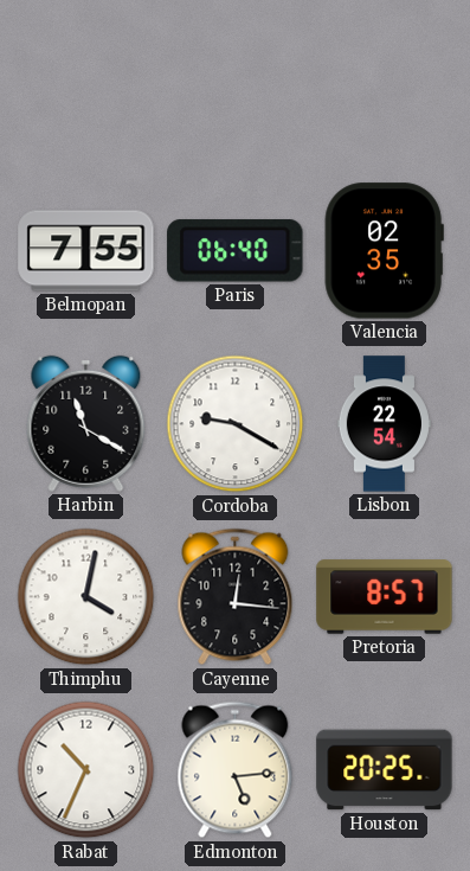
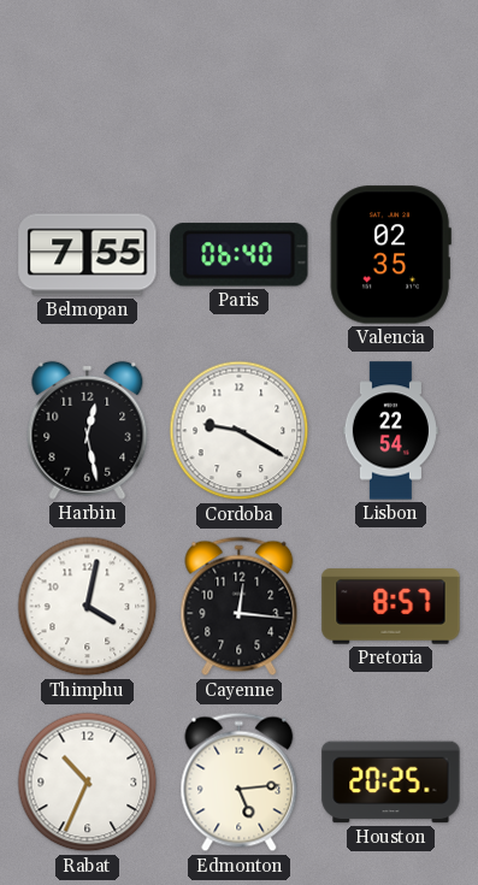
Harbin: 11:20 -> 12:28 (88, 430)
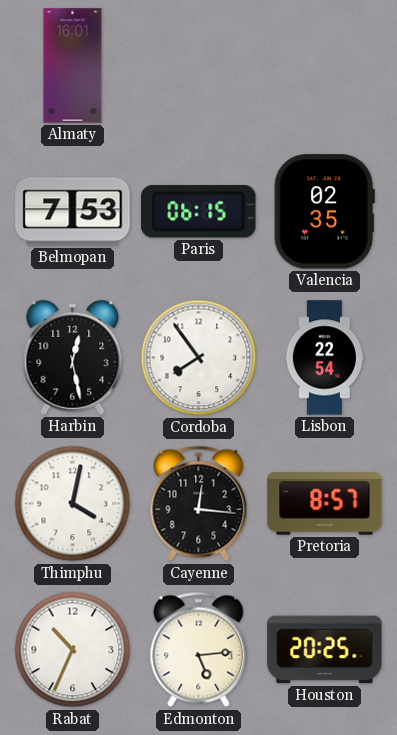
Almaty: none -> 16:01 (73, 66)
Belmopan: 7:55 -> 7:53 (73, 212)
Paris: 06:40 -> 06:15 (199, 212)
Cordoba: 9:20 -> 7:54 (199, 358)
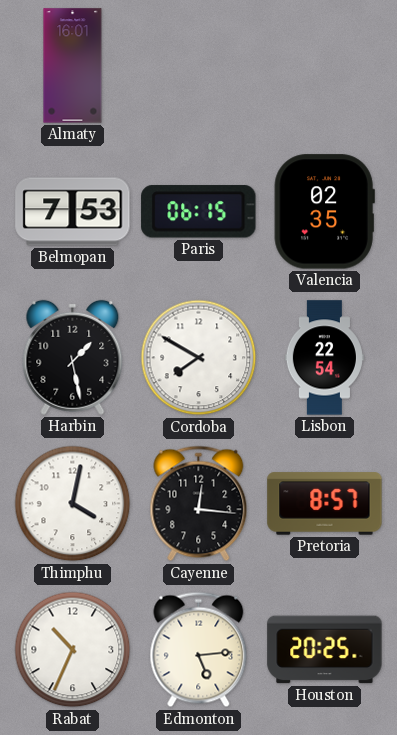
Harbin: 12:28 -> 1:28 (73, 357)
Cordoba: 7:54 -> 7:50 (199, 358)
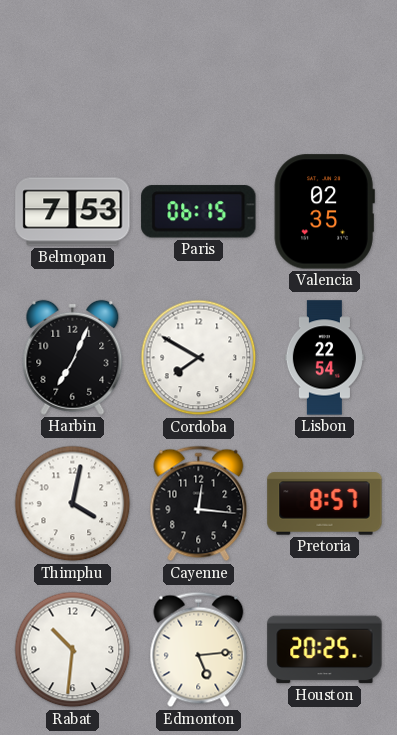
Almaty: 16:01 -> none (73, 66)
Harbin: 1:28 -> 7:04 (73, 357)
Rabat: 10:34 -> 10:31 (73, 650)
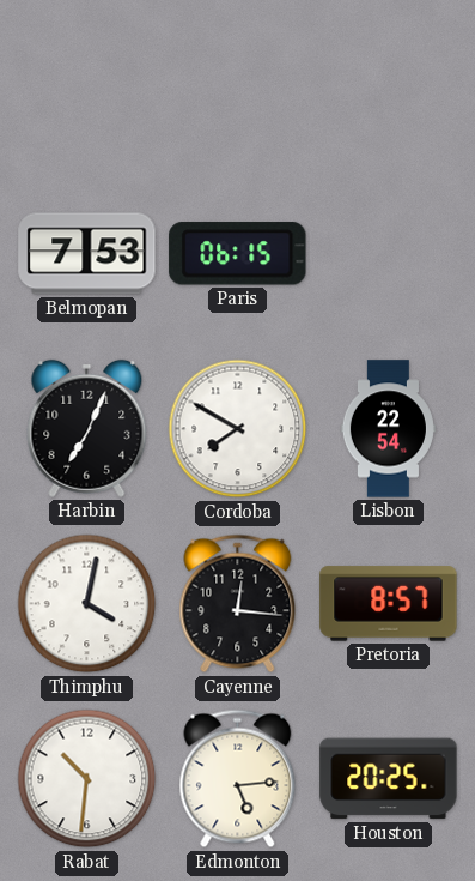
Valencia: 02:35 -> none (324, 212)
